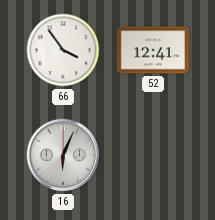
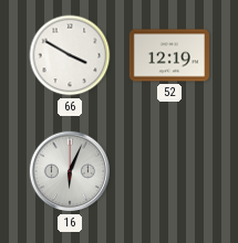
66: 3:54 -> 3:50 (70, 55)
52: 12:41 -> 12:19 (169, 55)
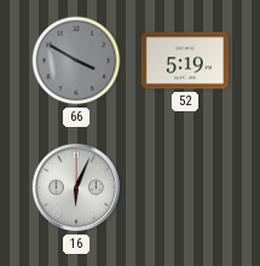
66 dial: white -> grey (76, 60)
52: 12:19 -> 5:19 (185, 60)
